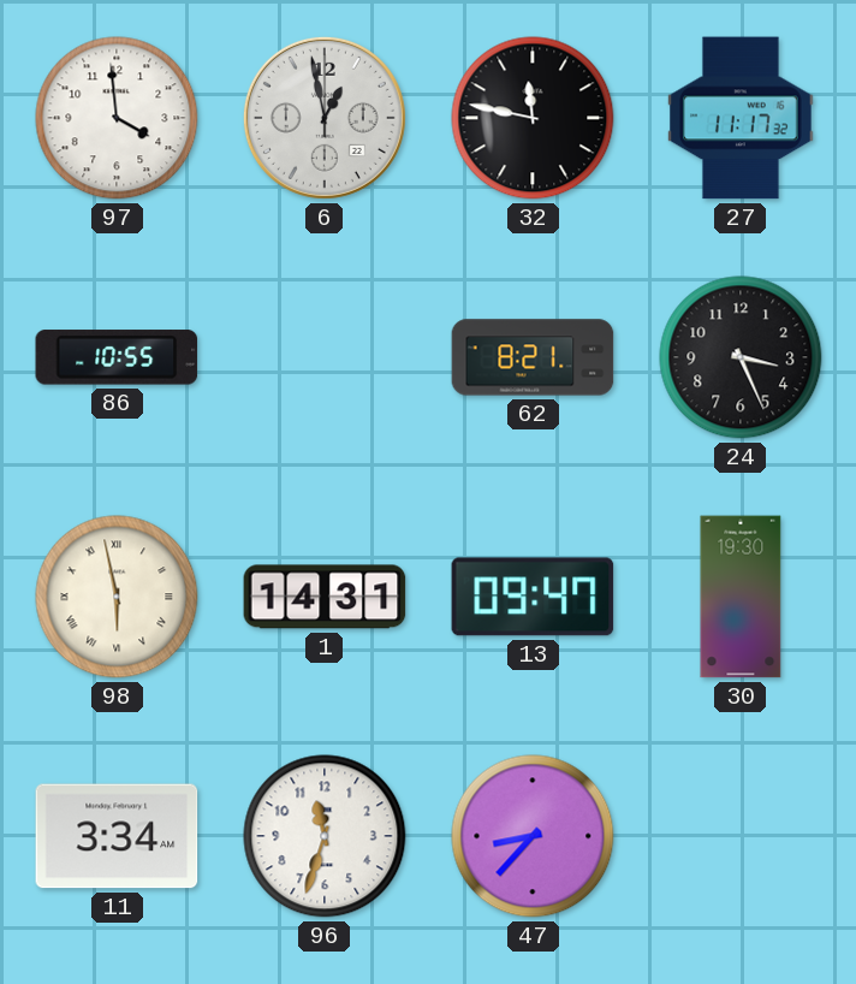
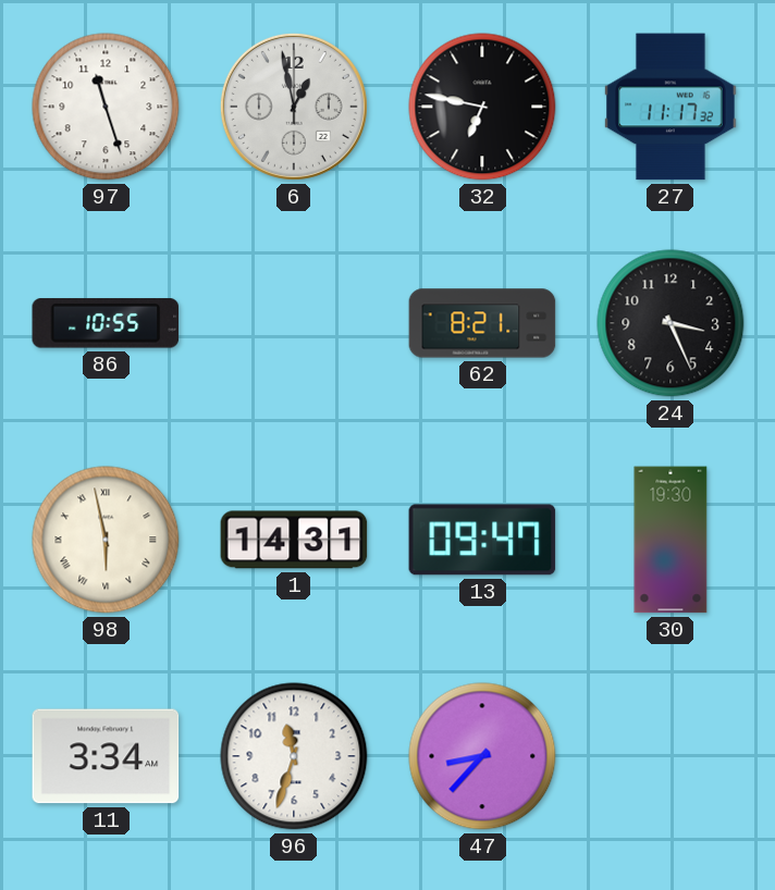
97: 3:59 -> 11:27 (106, 107)
32: 11:47 -> 6:47 (482, 107)
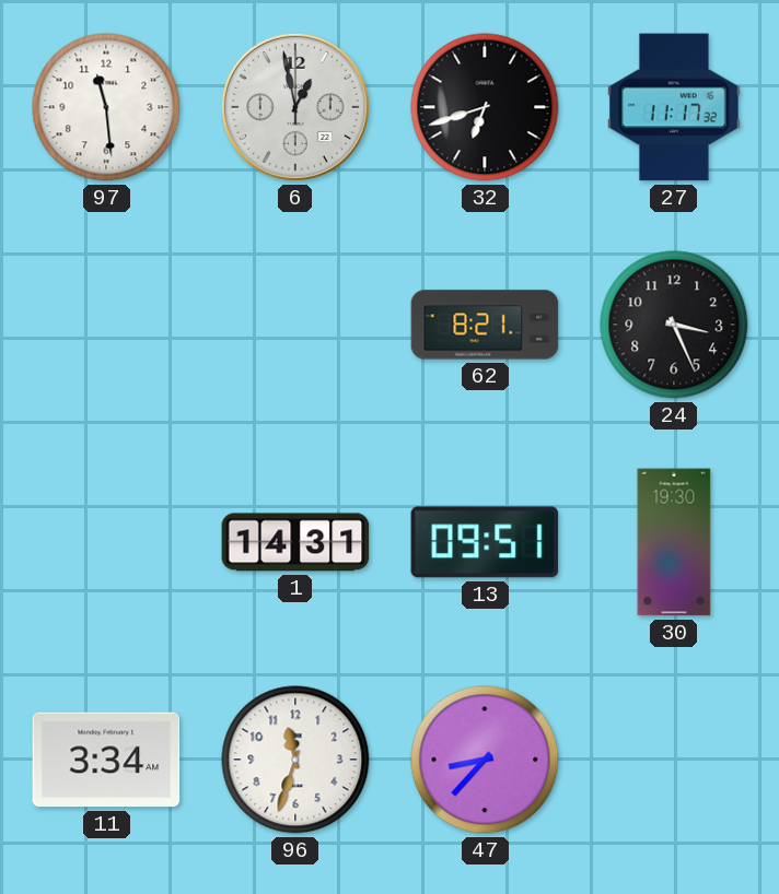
97: 11:27 -> 11:29 (106, 107)
32: 6:47 -> 6:42 (485, 107)
86: 10:55 -> none (106, 323)
98: 5:58 -> none (106, 540)
13: 09:47 -> 09:51 (485, 542)
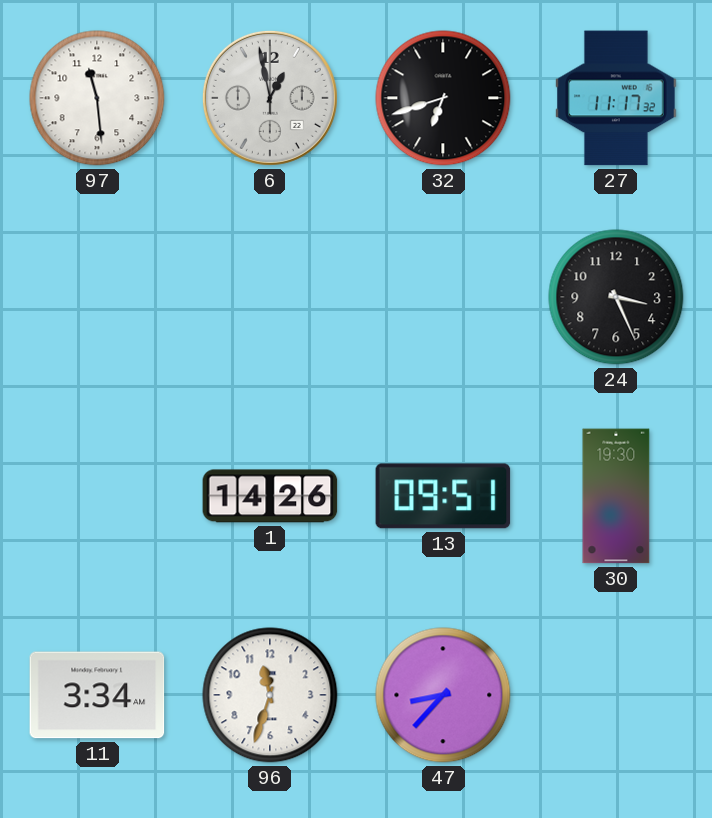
62: 8:21 -> none (485, 325)
1: 14:31 -> 14:26 (270, 496)
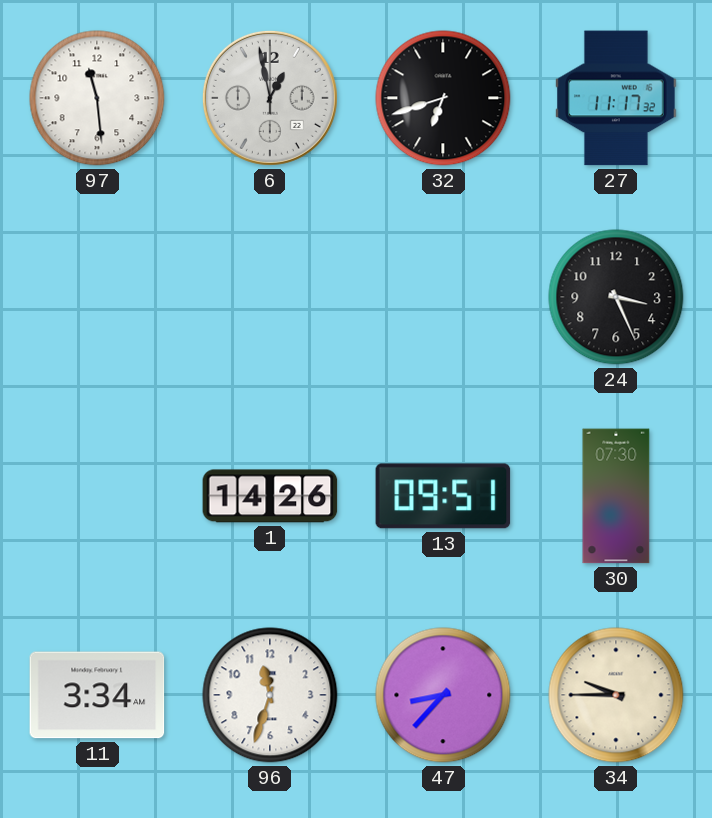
30: 19:30 -> 07:30 (616, 496)
34: none -> 9:45 (616, 695)
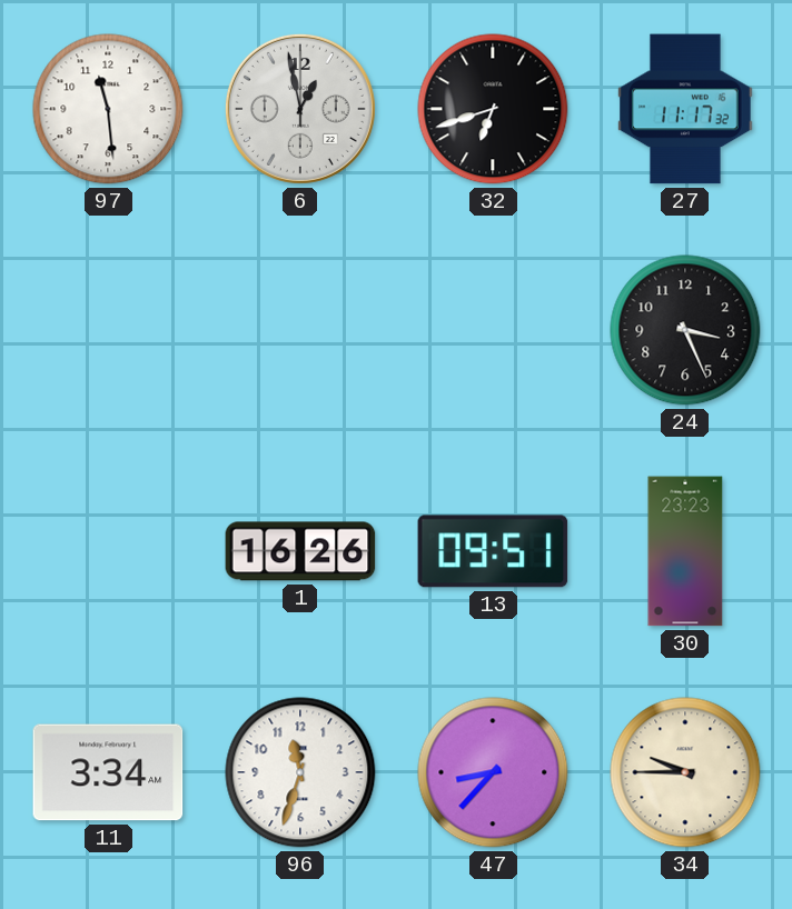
1: 14:26 -> 16:26 (300, 551)
30: 07:30 -> 23:23 (685, 551)
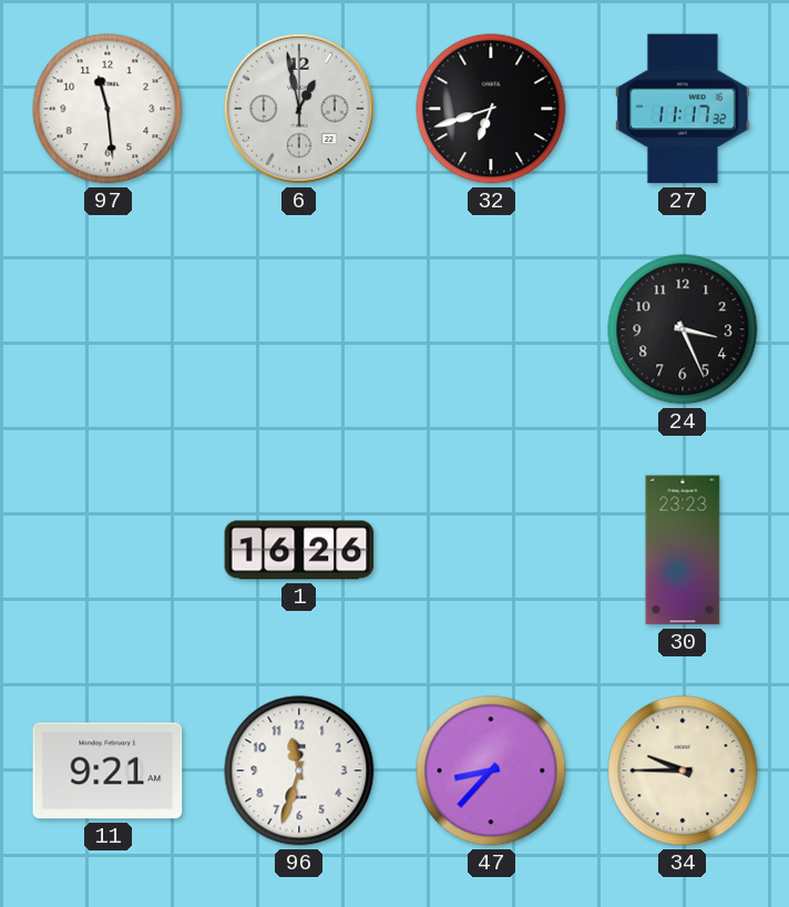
13: 09:51 -> none (493, 551)
11: 3:34 -> 9:21 (107, 771)
